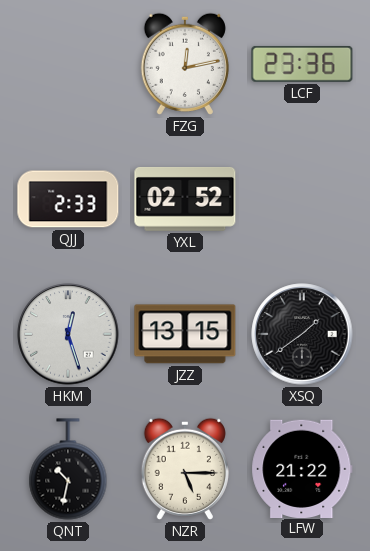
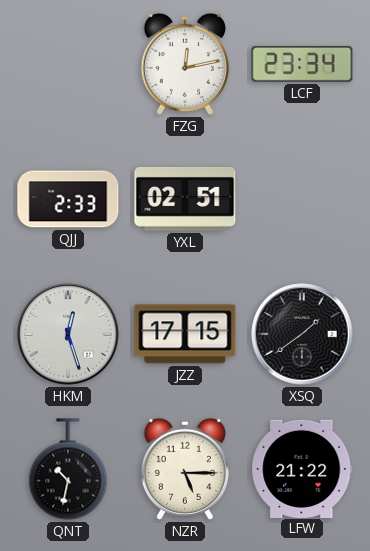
LCF: 23:36 -> 23:34 (302, 64)
YXL: 02:52 -> 02:51 (185, 199)
JZZ: 13:15 -> 17:15 (185, 334)
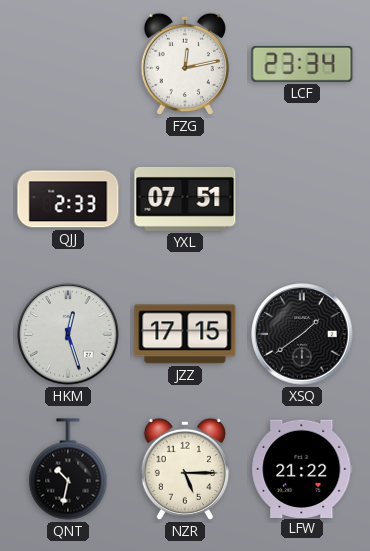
YXL: 02:51 -> 07:51 (185, 199)
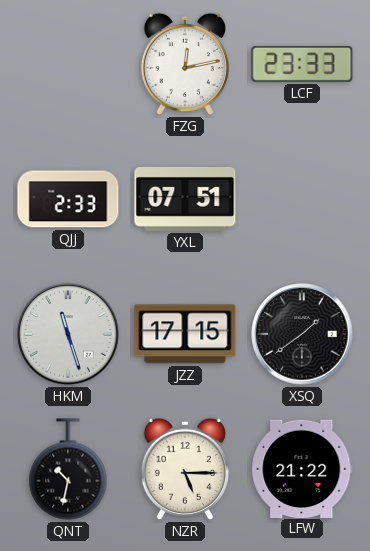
LCF: 23:34 -> 23:33 (302, 64)
HKM: 12:27 -> 11:27 (68, 334)
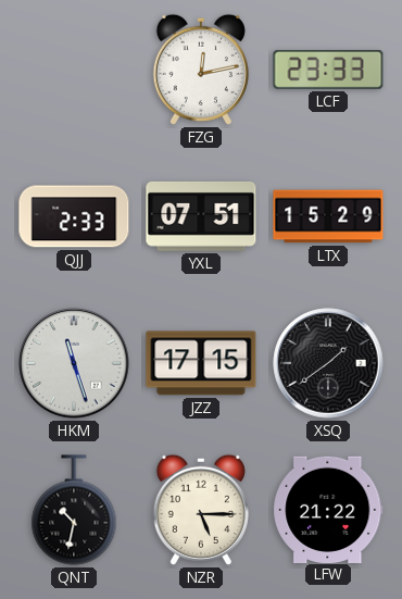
LTX: none -> 15:29 (328, 216)
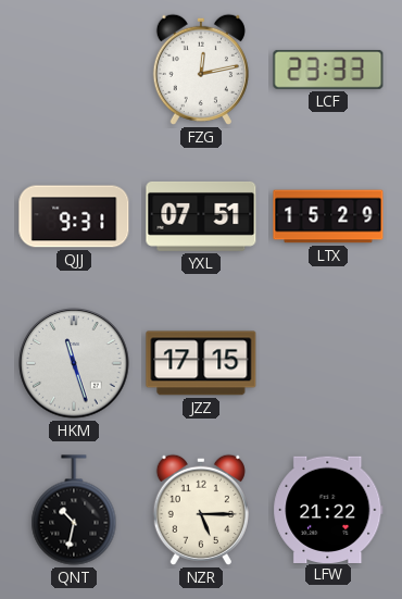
QJJ: 2:33 -> 9:31 (74, 216)
XSQ: 1:39 -> none (328, 363)
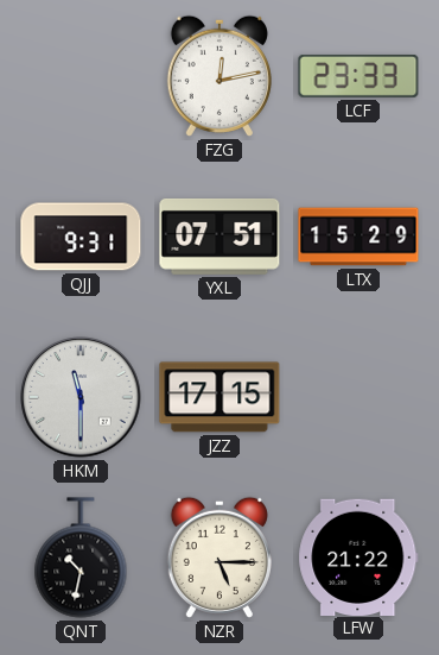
HKM: 11:27 -> 11:30 (81, 397)
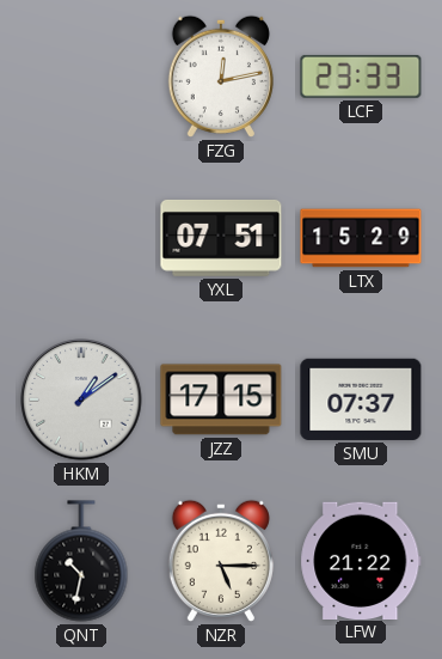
QJJ: 9:31 -> none (81, 237)
HKM: 11:30 -> 1:09 (81, 399)
SMU: none -> 07:37 (361, 399)
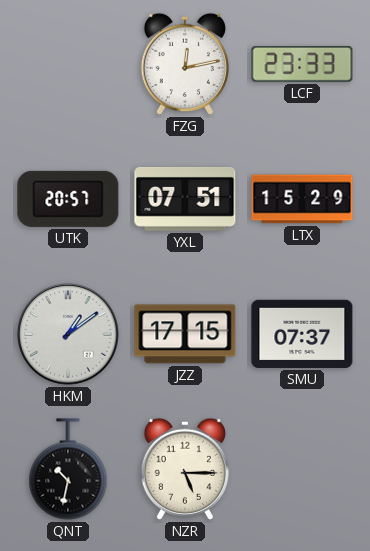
UTK: none -> 20:57 (68, 199)
LFW: 21:22 -> none (361, 560)
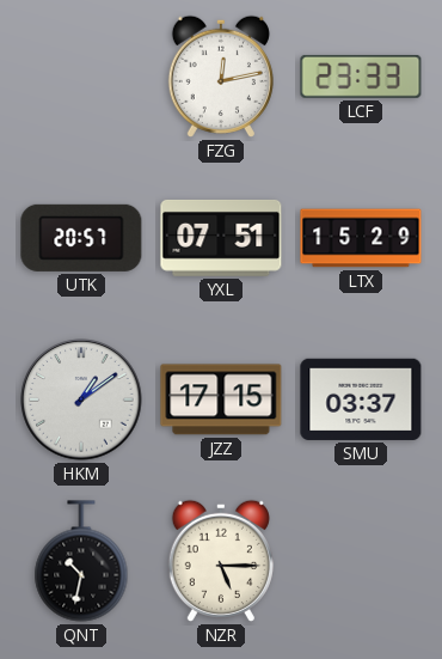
SMU: 07:37 -> 03:37 (361, 399)
